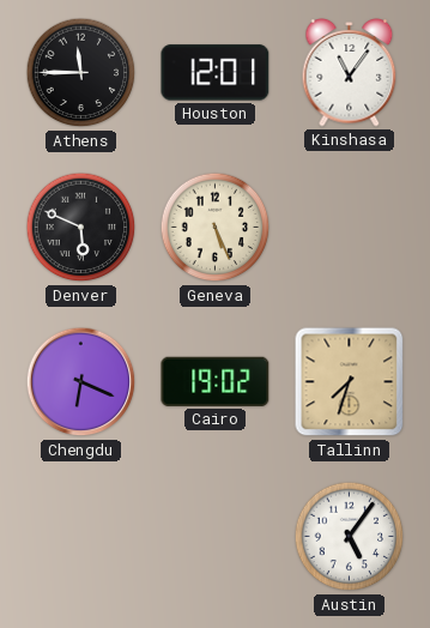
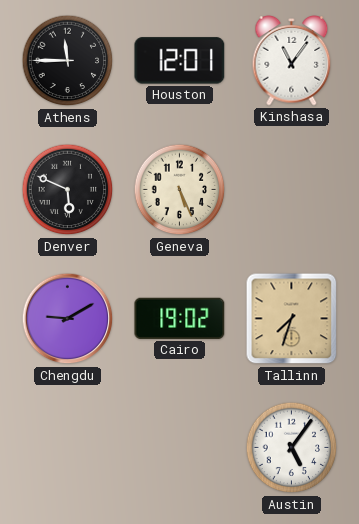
Chengdu: 6:19 -> 9:10 (68, 319)
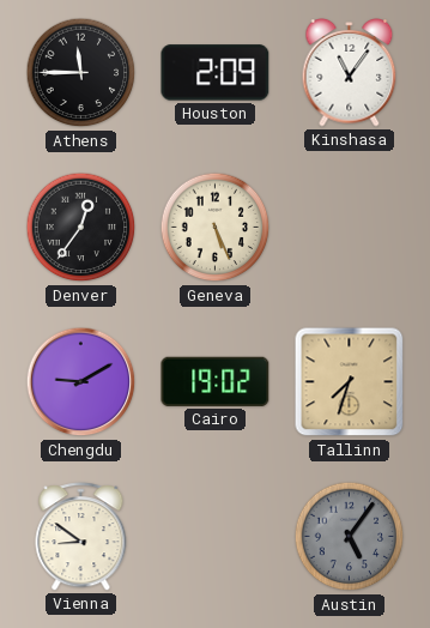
Houston: 12:01 -> 2:09 (216, 73)
Denver: 5:49 -> 12:36 (81, 228)
Vienna: none -> 8:51 (81, 537)
Austin dial: white -> grey (350, 537)
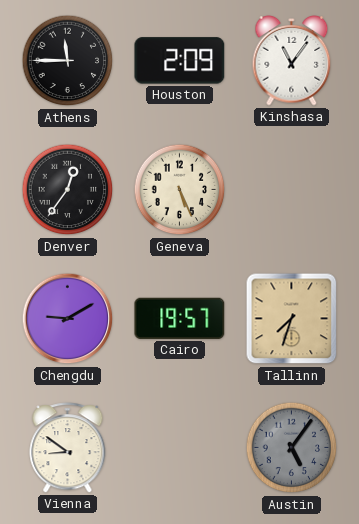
Cairo: 19:02 -> 19:57 (180, 318)
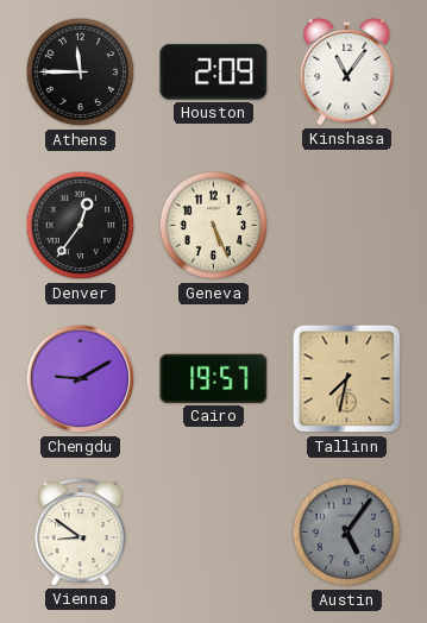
Tallinn: 7:33 -> 7:32 (347, 379)
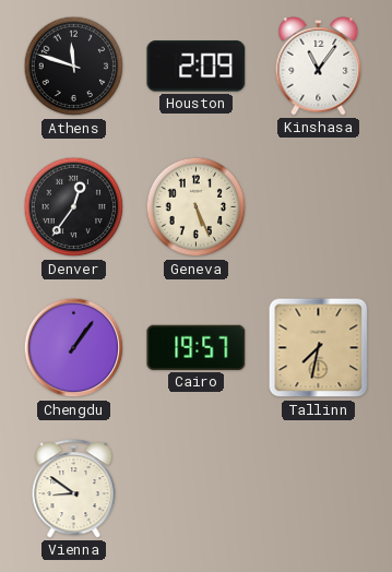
Athens: 11:45 -> 11:48 (74, 67)
Chengdu: 9:10 -> 1:06 (74, 348)
Austin: 5:06 -> none (347, 533)
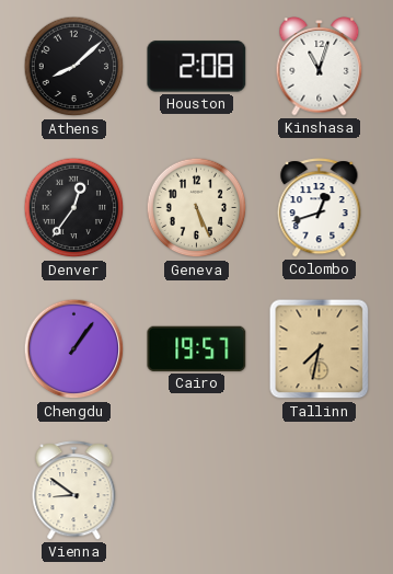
Athens: 11:48 -> 8:08 (74, 67)
Houston: 2:09 -> 2:08 (197, 67)
Kinshasa: 11:06 -> 11:03 (320, 67)
Colombo: none -> 12:42 (320, 208)
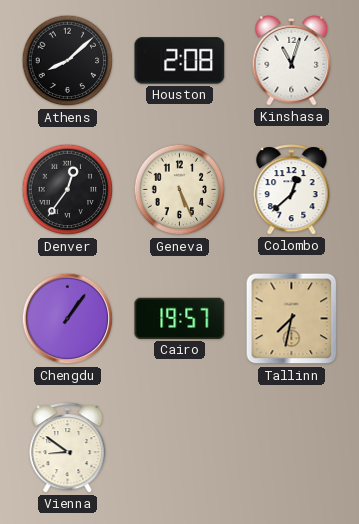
Colombo: 12:42 -> 12:38 (292, 190)
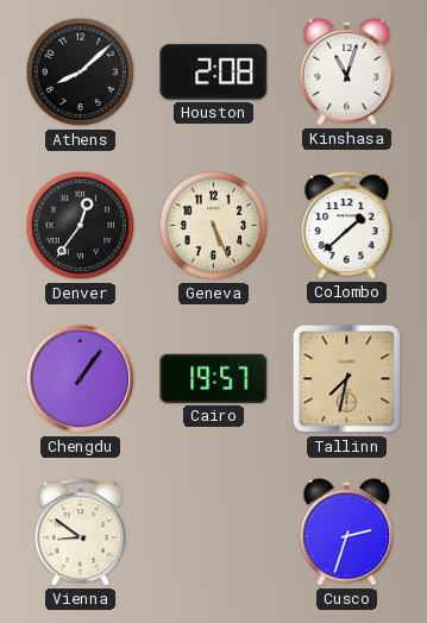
Colombo: 12:38 -> 1:38 (347, 226)
Cusco: none -> 2:33 (347, 533)
